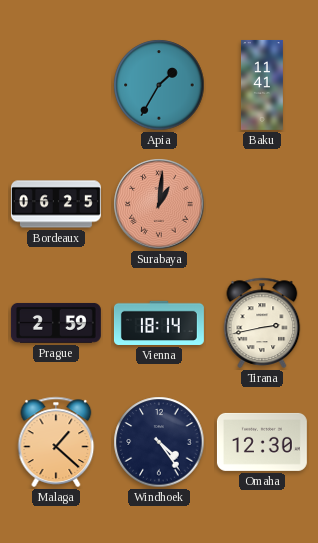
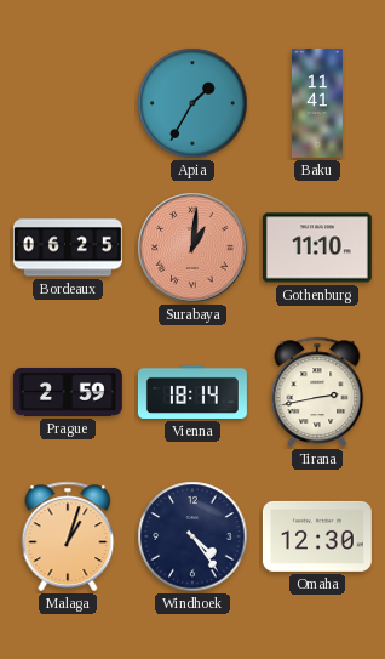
Gothenburg: none -> 11:10 (317, 248)
Malaga: 1:22 -> 1:03 (68, 536)
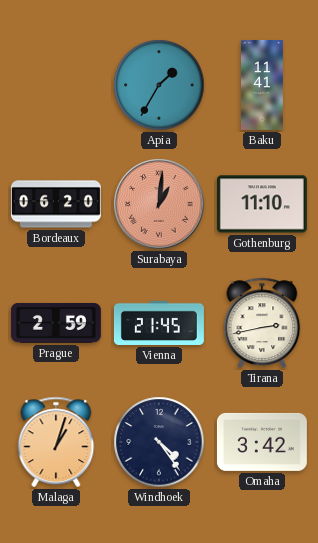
Bordeaux: 06:25 -> 06:20 (56, 204)
Vienna: 18:14 -> 21:45 (159, 323)
Omaha: 12:30 -> 3:42 (262, 442)
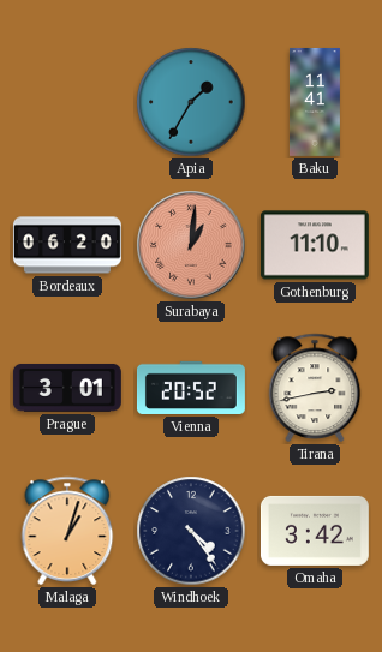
Prague: 2:59 -> 3:01 (67, 388)
Vienna: 21:45 -> 20:52 (191, 388)
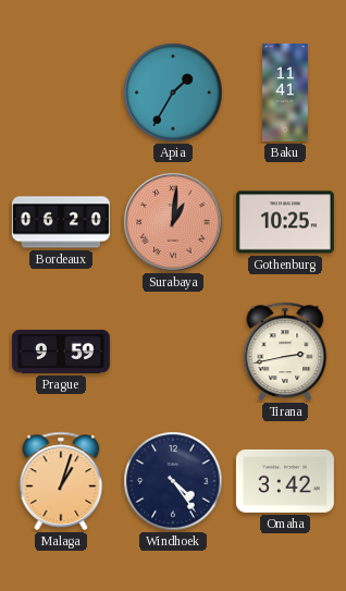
Gothenburg: 11:10 -> 10:25 (285, 222)
Prague: 3:01 -> 9:59 (61, 352)
Vienna: 20:52 -> none (191, 388)
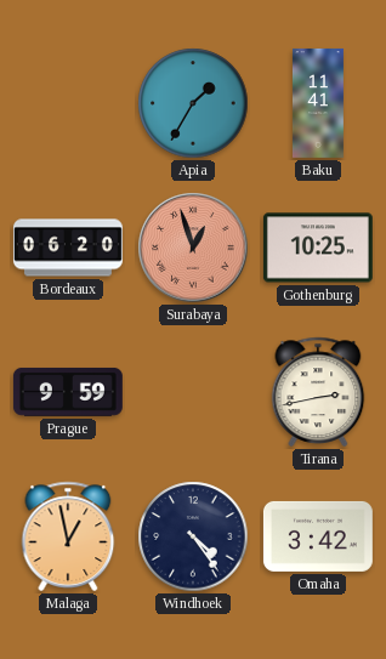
Surabaya: 1:01 -> 12:57 (193, 248)
Malaga: 1:03 -> 12:58 (68, 536)
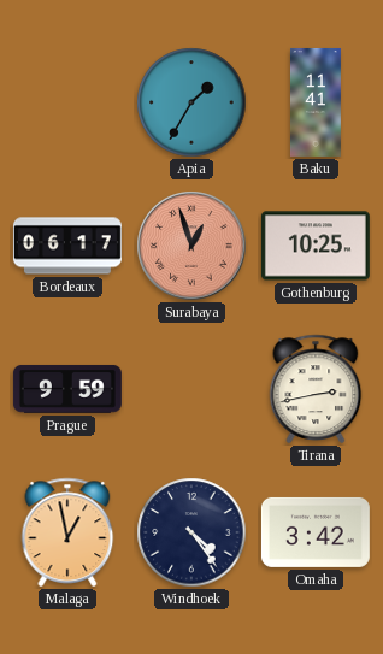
Bordeaux: 06:20 -> 06:17 (67, 246)
